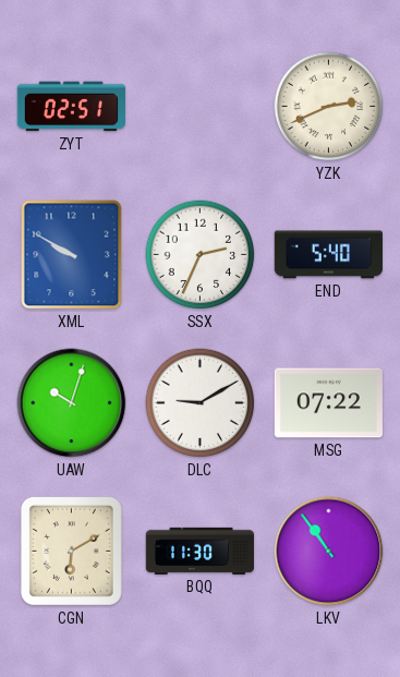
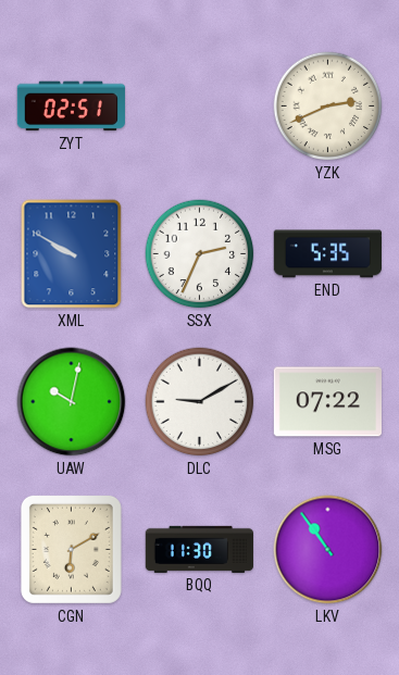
END: 5:40 -> 5:35 (327, 254)
UAW: 10:03 -> 10:02 (72, 402)
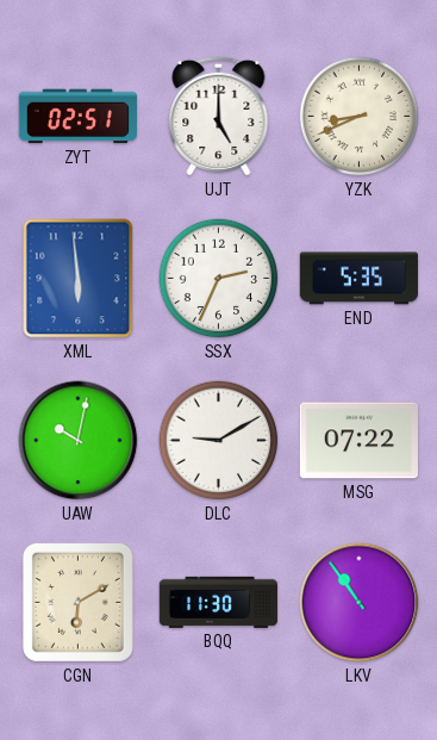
UJT: none -> 5:00 (219, 116)
YZK: 2:41 -> 8:41 (360, 117)
XML: 9:50 -> 5:59 (79, 279)
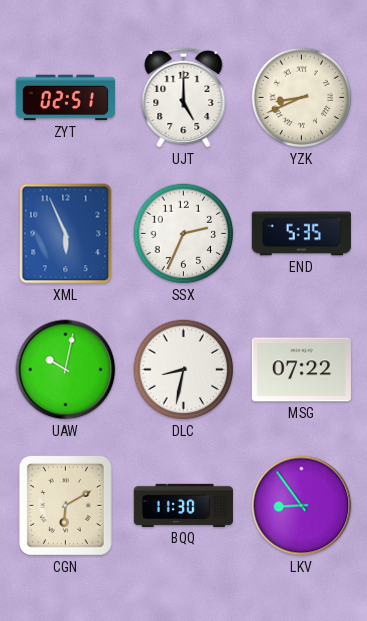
XML: 5:59 -> 5:56 (66, 234)
DLC: 9:10 -> 8:32 (184, 370)
LKV: 10:54 -> 8:54 (302, 506)
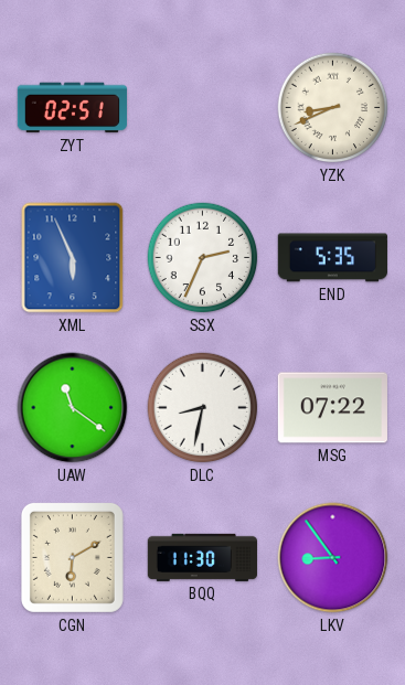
UJT: 5:00 -> none (184, 97)
UAW: 10:02 -> 11:21 (73, 408)
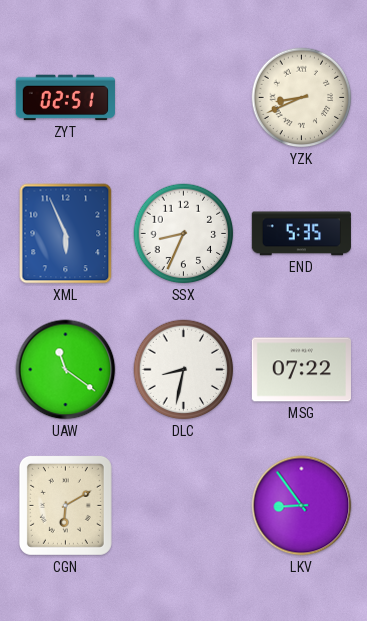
SSX: 2:34 -> 8:34 (184, 234)
BQQ: 11:30 -> none (202, 557)
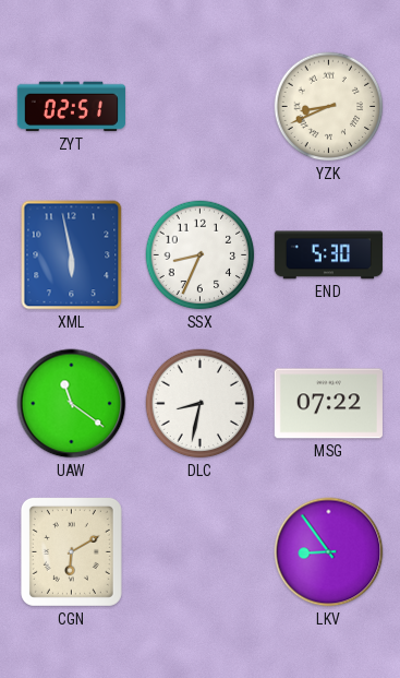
XML: 5:56 -> 5:58 (72, 255)
END: 5:35 -> 5:30 (328, 255)
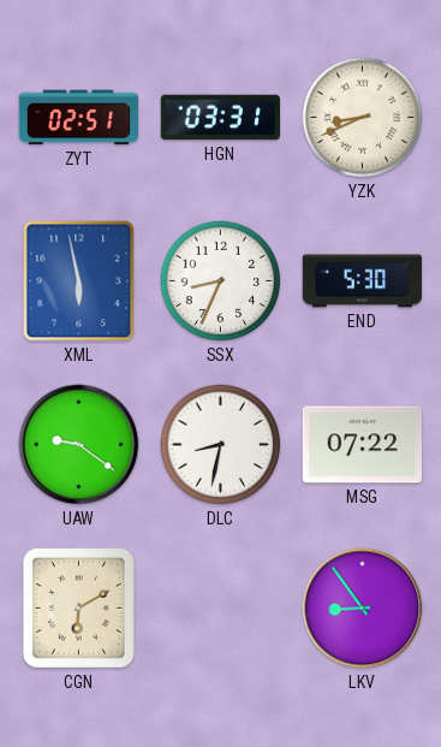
HGN: none -> 03:31 (220, 118)
UAW: 11:21 -> 9:21 (79, 445)
